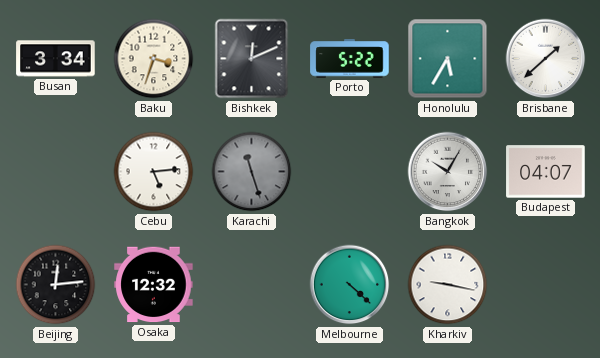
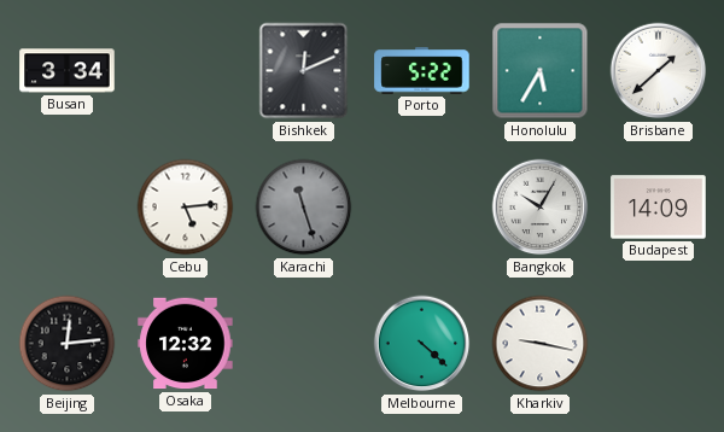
Baku: 3:33 -> none (154, 59)
Budapest: 04:07 -> 14:09 (659, 208)
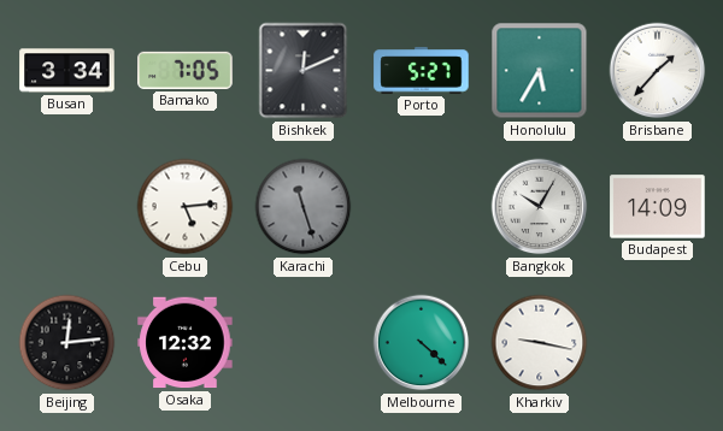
Bamako: none -> 7:05 (186, 70)
Porto: 5:22 -> 5:27 (422, 71)
Brisbane: 1:38 -> 1:37 (658, 71)
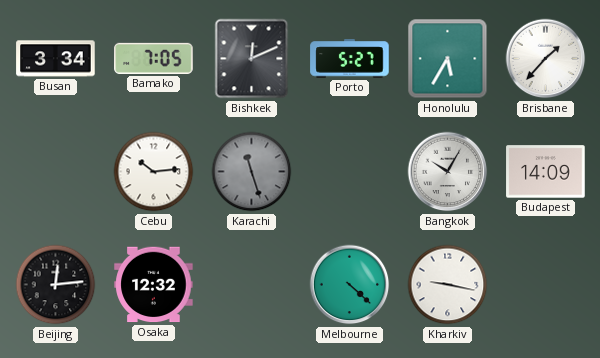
Cebu: 5:14 -> 10:14 (154, 172)
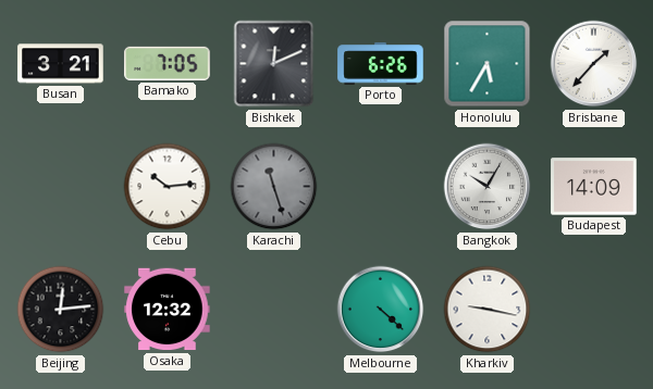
Busan: 3:34 -> 3:21 (61, 64)
Porto: 5:27 -> 6:26 (381, 64)
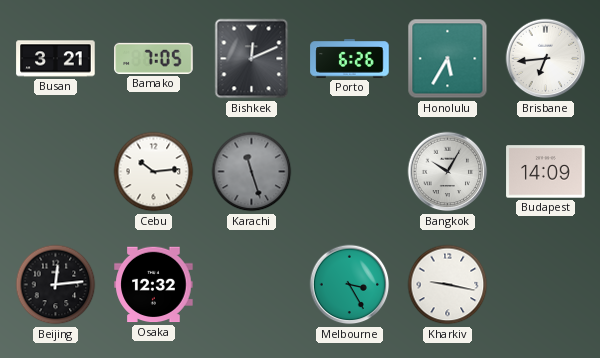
Brisbane: 1:37 -> 6:44 (546, 59)
Melbourne: 4:22 -> 3:25 (350, 285)
